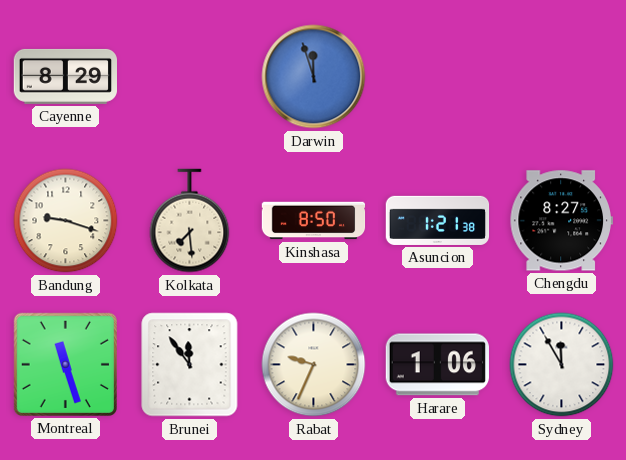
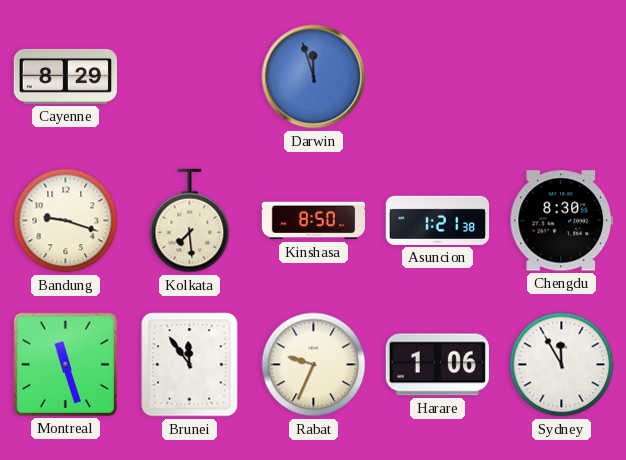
Chengdu: 8:27 -> 8:30 (561, 221)
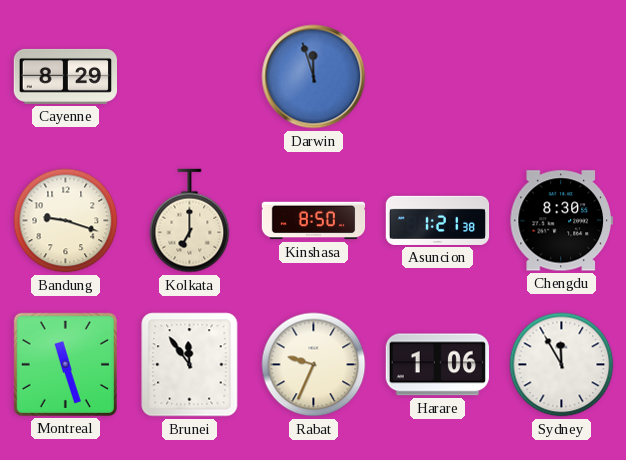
Kolkata: 7:29 -> 7:00 (190, 221)
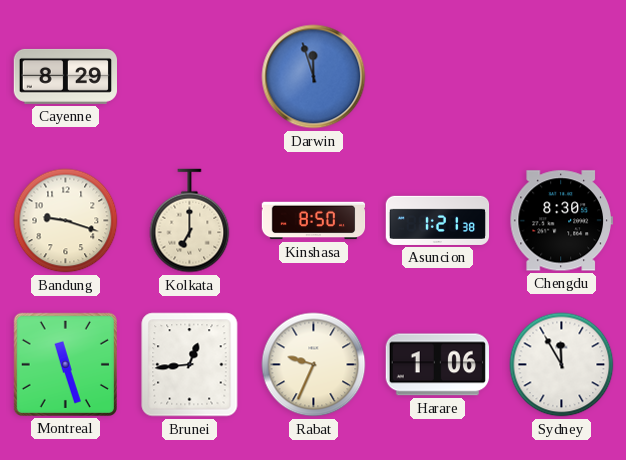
Brunei: 11:54 -> 12:44 (190, 365)
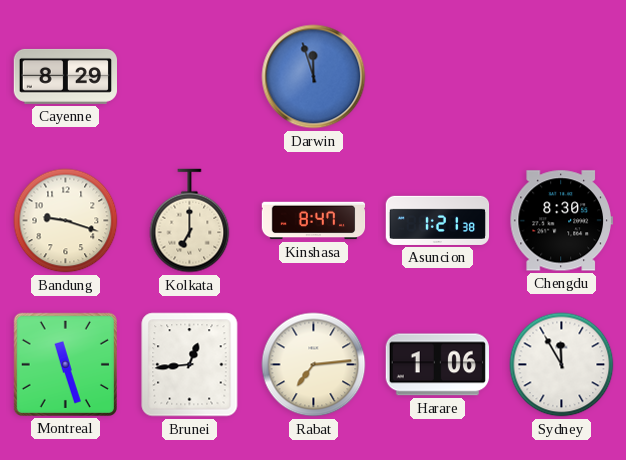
Kinshasa: 8:50 -> 8:47 (314, 221)
Rabat: 9:34 -> 7:14 (314, 365)
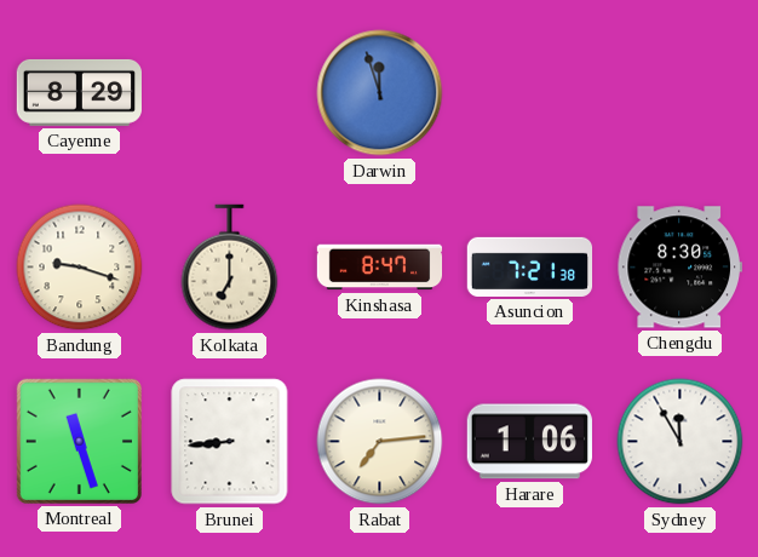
Asuncion: 1:21 -> 7:21 (530, 266)
Brunei: 12:44 -> 8:44 (230, 442)
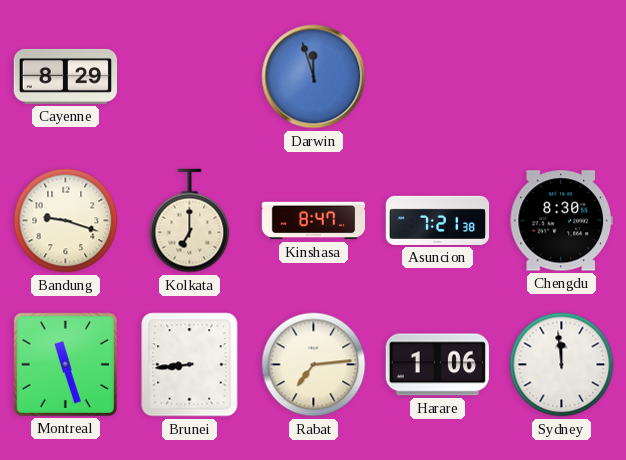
Sydney: 11:55 -> 11:59 (562, 365)
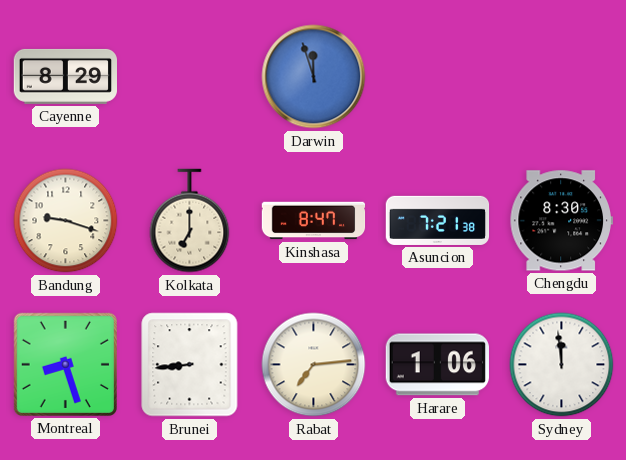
Montreal: 11:27 -> 8:27 (65, 364)
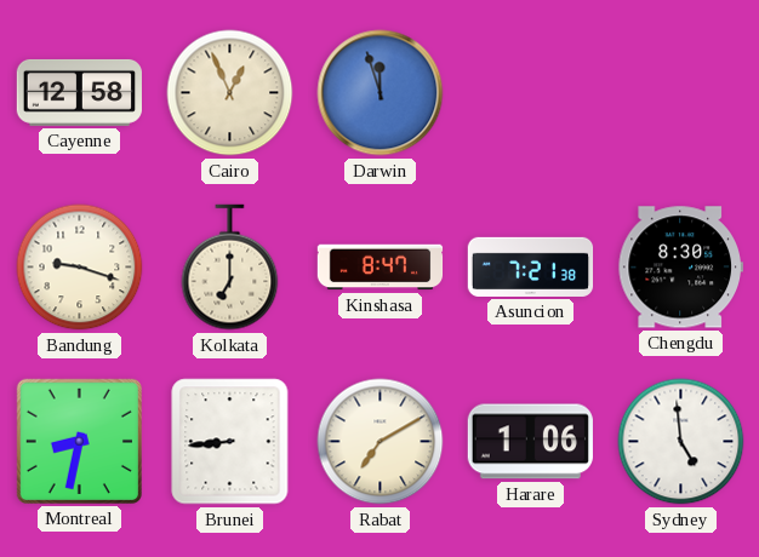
Cayenne: 8:29 -> 12:58 (79, 92)
Cairo: none -> 12:56 (230, 93)
Montreal: 8:27 -> 8:32 (79, 441)
Rabat: 7:14 -> 7:10 (381, 442)
Sydney: 11:59 -> 4:59 (681, 442)
